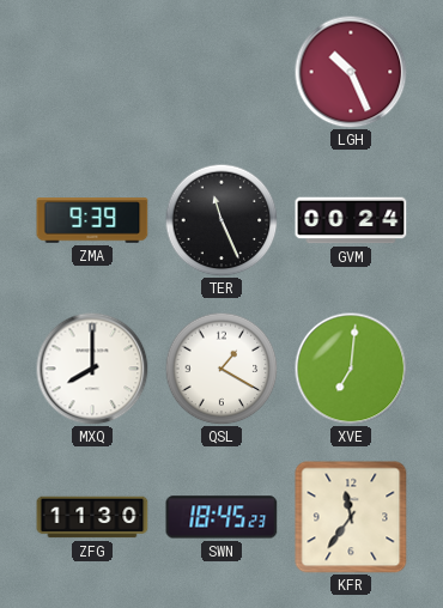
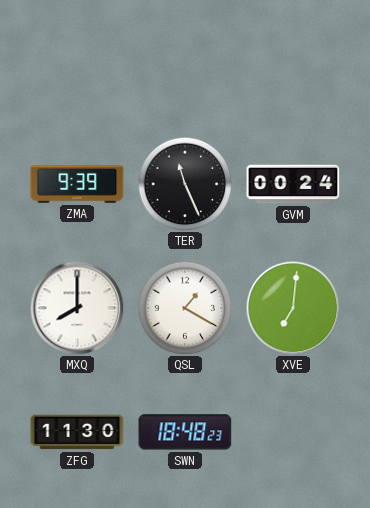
LGH: 10:26 -> none (351, 72)
SWN: 18:45 -> 18:48 (185, 432)
KFR: 11:36 -> none (351, 517)
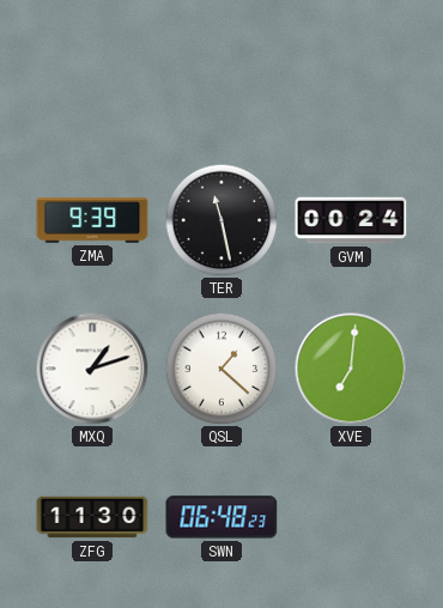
TER: 11:26 -> 11:28 (221, 220)
MXQ: 8:00 -> 1:12 (92, 369)
QSL: 1:20 -> 1:22 (221, 369)
SWN: 18:48 -> 06:48 (221, 517)
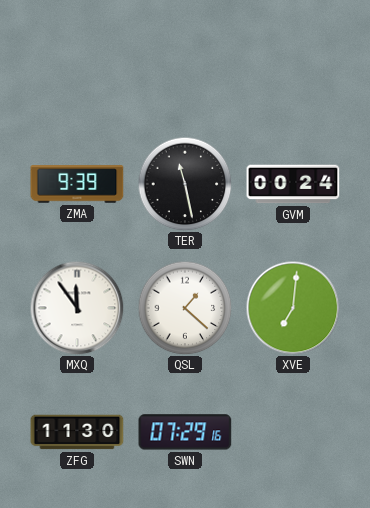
MXQ: 1:12 -> 11:54 (77, 308)
SWN: 06:48 -> 07:29 (185, 432)
